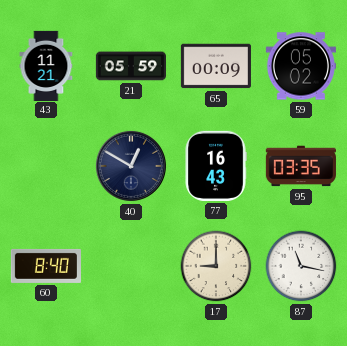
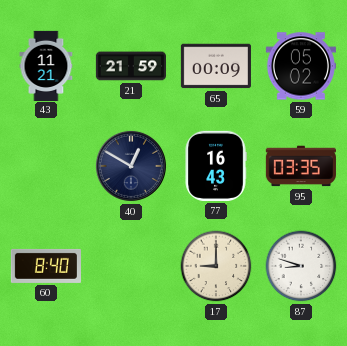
21: 05:59 -> 21:59 (131, 66)
87: 11:17 -> 8:48 (301, 266)
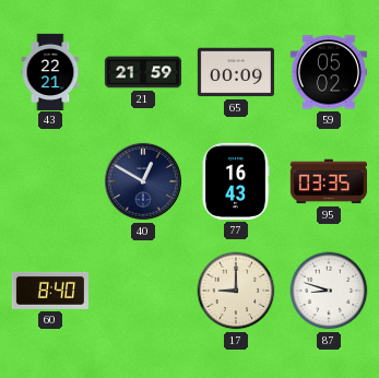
43: 11:21 -> 22:21 (50, 71)
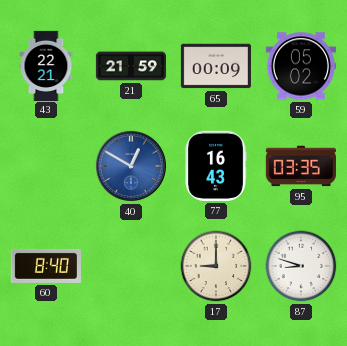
40 dial: navy -> blue (131, 166)
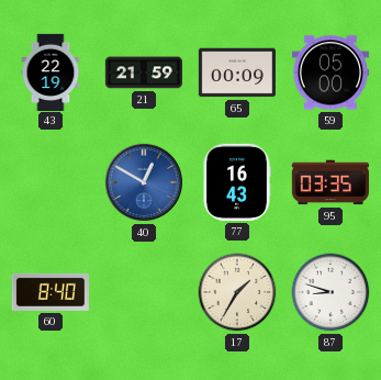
43: 22:21 -> 22:19 (51, 71)
59: 05:02 -> 05:00 (330, 72)
17: 9:00 -> 1:35 (237, 292)
